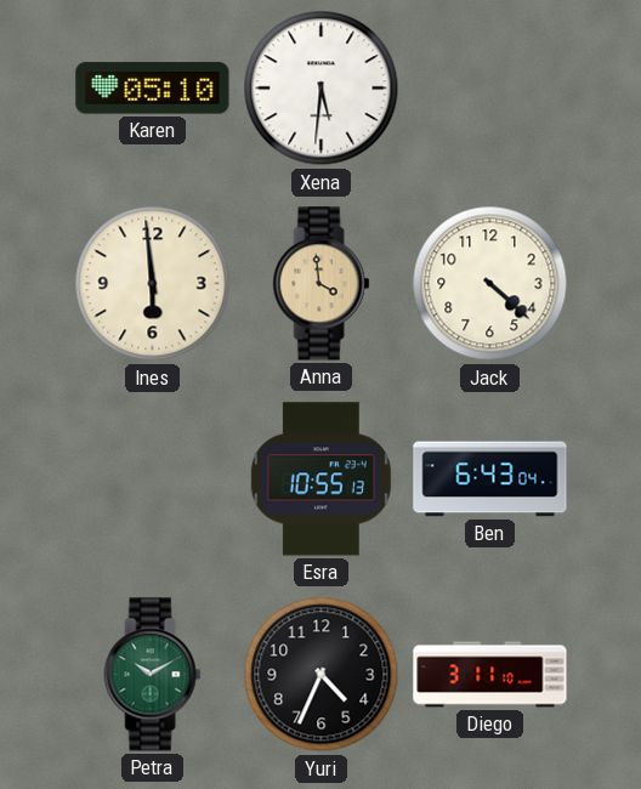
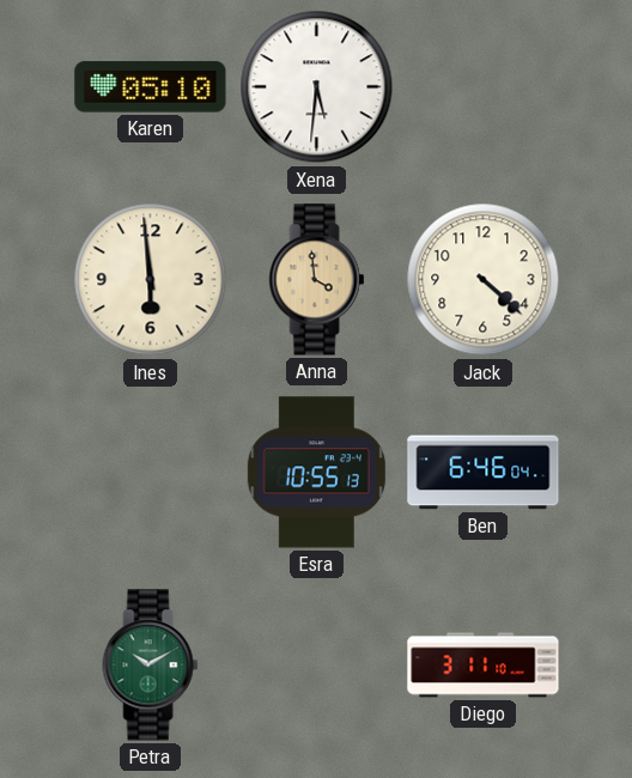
Ben: 6:43 -> 6:46 (484, 473)
Yuri: 4:34 -> none (322, 675)
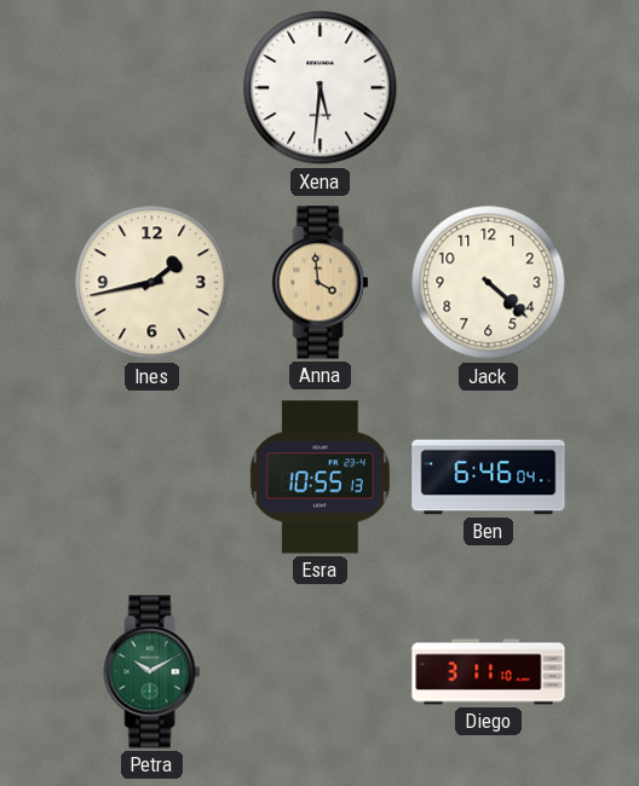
Karen: 05:10 -> none (151, 87)
Ines: 5:59 -> 1:43 (152, 283)
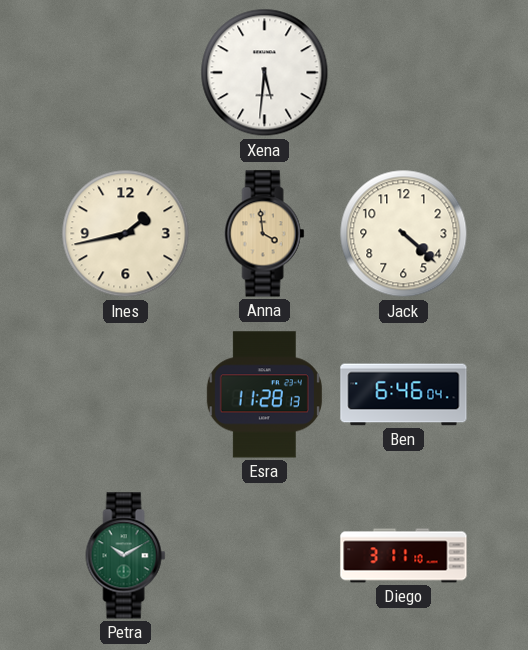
Esra: 10:55 -> 11:28 (264, 395)
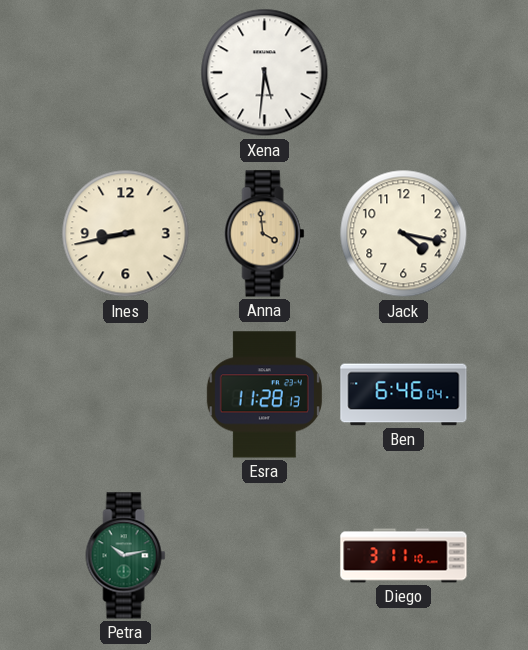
Ines: 1:43 -> 8:43 (126, 234)
Jack: 4:22 -> 4:17 (404, 234)
Petra: 10:10 -> 10:13 (126, 556)
